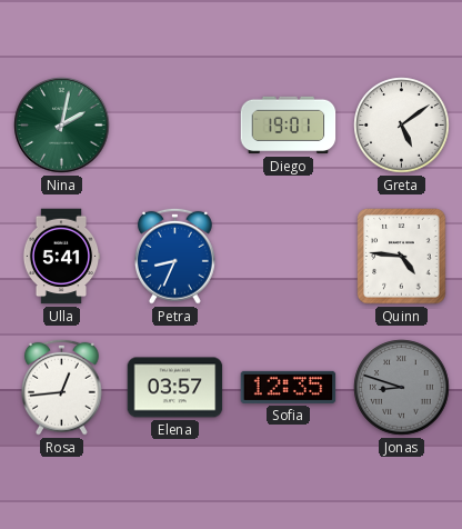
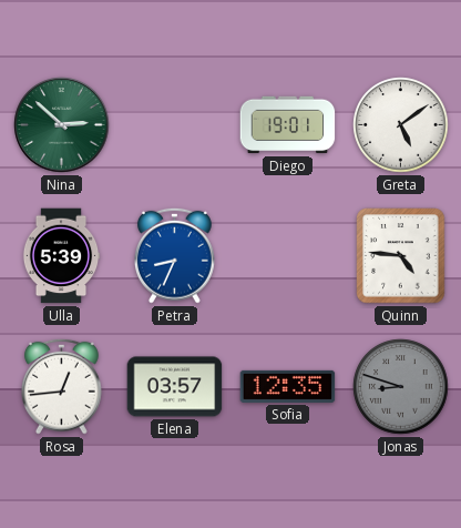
Nina: 2:02 -> 2:52 (62, 125)
Ulla: 5:41 -> 5:39 (61, 256)
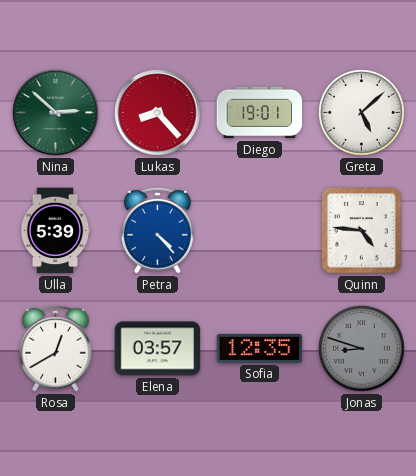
Lukas: none -> 8:23 (158, 113)
Greta: 5:09 -> 5:08 (362, 113)
Petra: 8:34 -> 4:23 (158, 230)
Rosa: 12:44 -> 12:40 (56, 348)
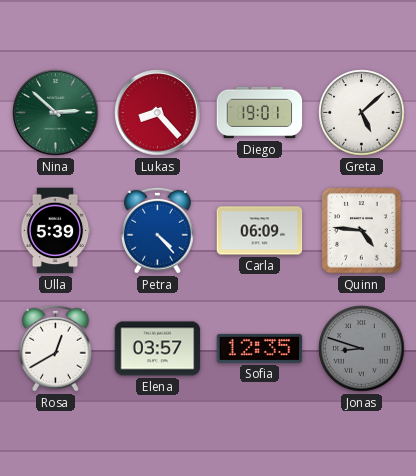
Carla: none -> 06:09 (260, 231)
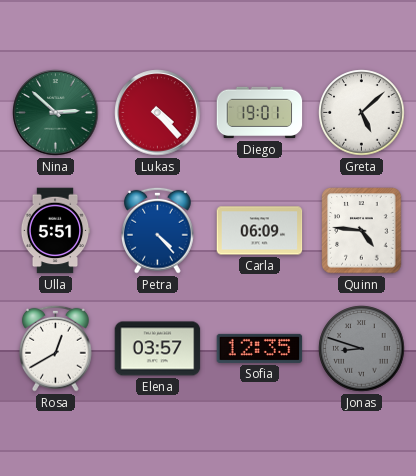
Lukas: 8:23 -> 4:23 (158, 113)
Ulla: 5:39 -> 5:51 (55, 231)
